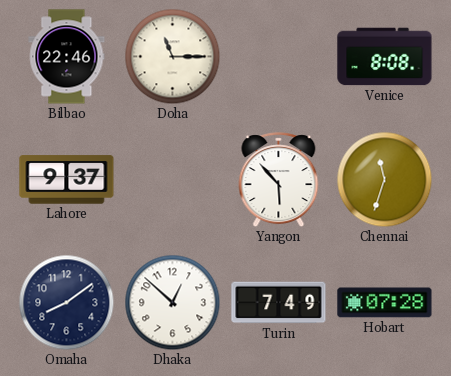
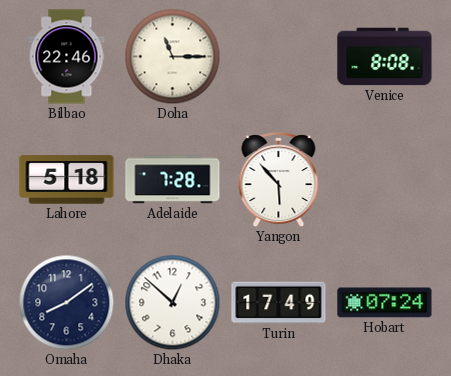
Lahore: 9:37 -> 5:18 (67, 180)
Adelaide: none -> 7:28 (173, 180)
Chennai: 11:33 -> none (385, 180)
Turin: 7:49 -> 17:49 (279, 303)
Hobart: 07:28 -> 07:24 (385, 303)
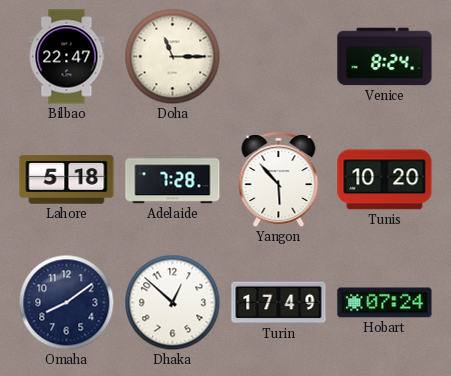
Bilbao: 22:46 -> 22:47 (67, 57)
Venice: 8:08 -> 8:24 (385, 57)
Tunis: none -> 10:20 (385, 180)
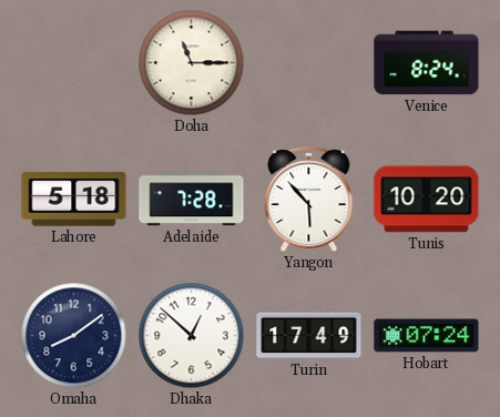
Bilbao: 22:47 -> none (67, 57)
